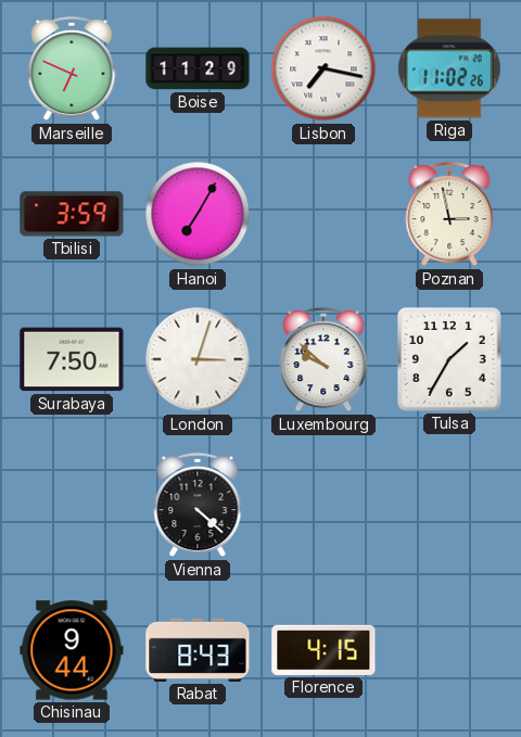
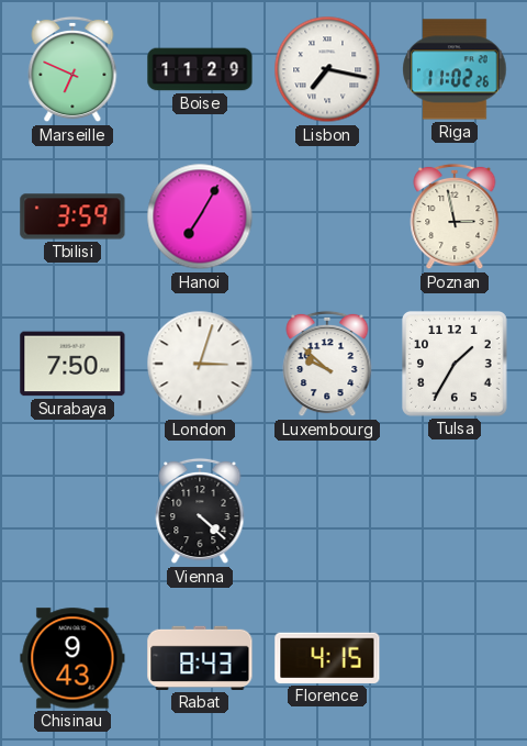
Chisinau: 9:44 -> 9:43 (72, 658)
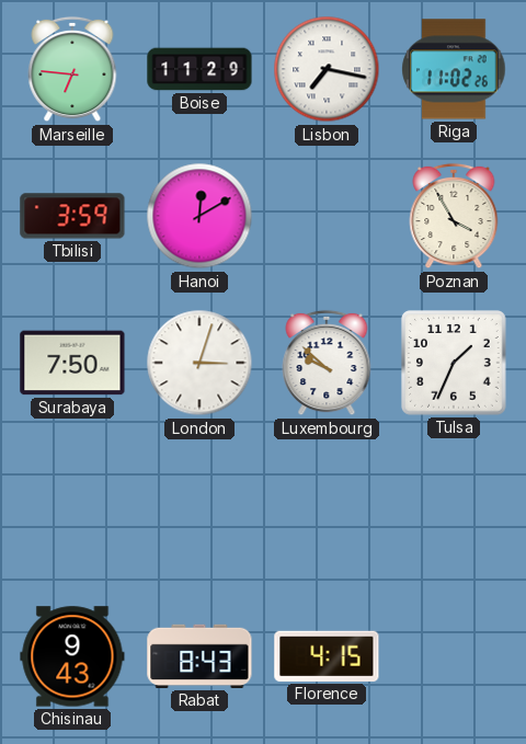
Marseille: 6:49 -> 6:46 (72, 69)
Hanoi: 7:05 -> 12:10 (199, 216)
Poznan: 2:58 -> 3:55 (454, 216)
Tulsa: 1:35 -> 1:34 (455, 364)
Vienna: 4:22 -> none (200, 511)
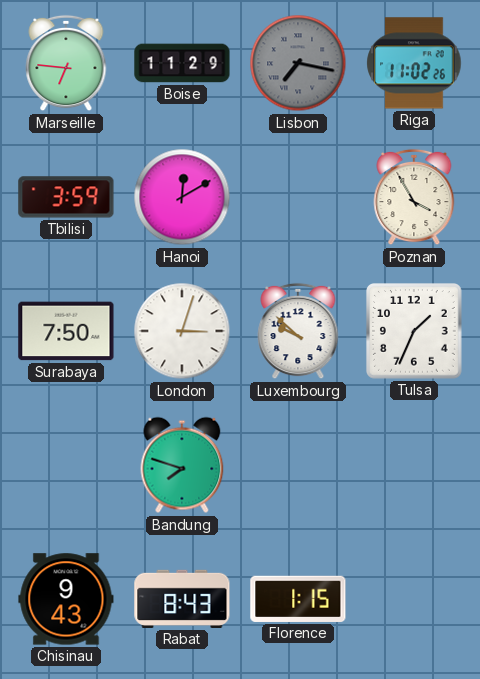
Lisbon dial: white -> grey (298, 63)
Bandung: none -> 7:48 (182, 465)
Florence: 4:15 -> 1:15 (298, 599)
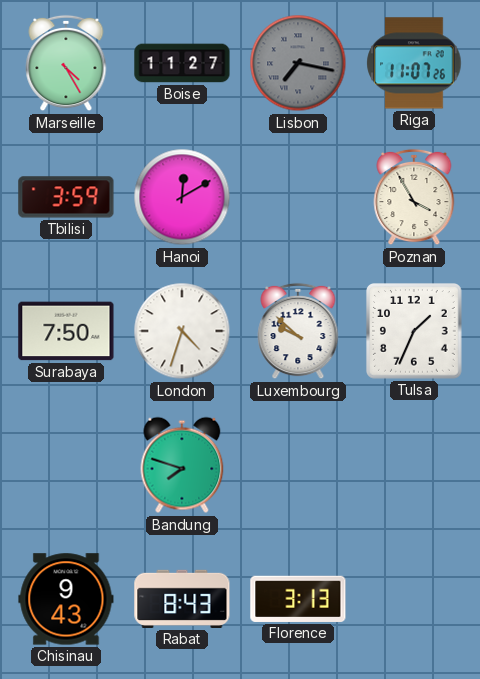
Marseille: 6:46 -> 4:25 (66, 63)
Boise: 11:29 -> 11:27 (182, 63)
Riga: 11:02 -> 11:07 (414, 63)
London: 3:03 -> 4:33 (182, 331)
Florence: 1:15 -> 3:13 (298, 599)
